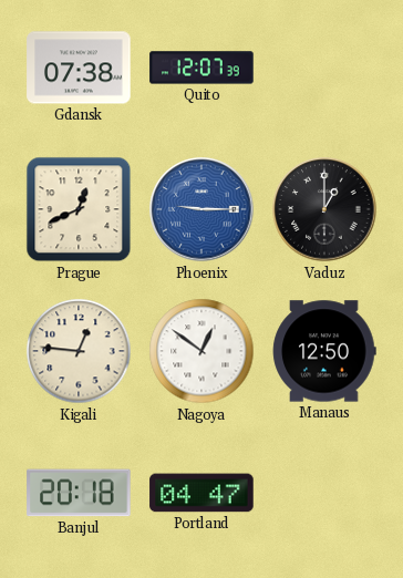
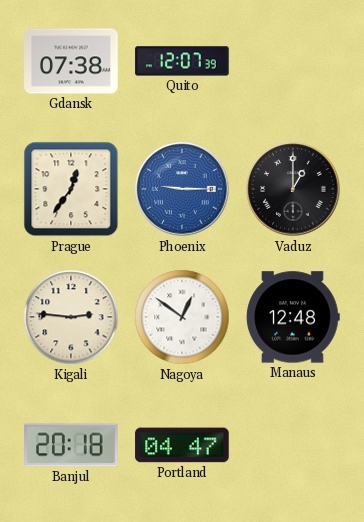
Prague: 12:41 -> 12:36 (71, 189)
Kigali: 12:46 -> 2:46 (71, 317)
Manaus: 12:50 -> 12:48 (293, 317)
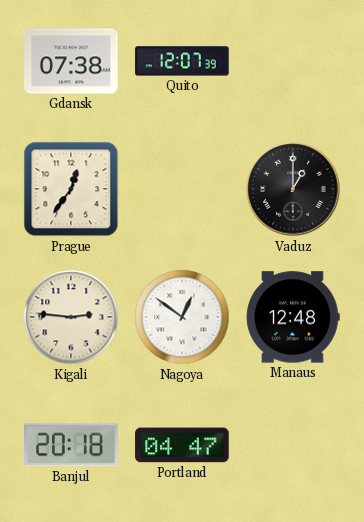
Phoenix: 9:15 -> none (182, 189)
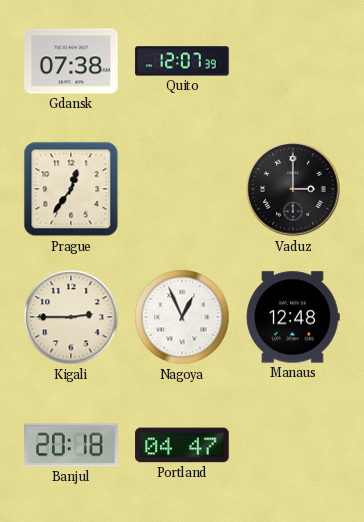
Vaduz: 1:00 -> 3:00 (293, 189)
Kigali: 2:46 -> 2:45 (71, 317)
Nagoya: 12:51 -> 12:56 (182, 317)
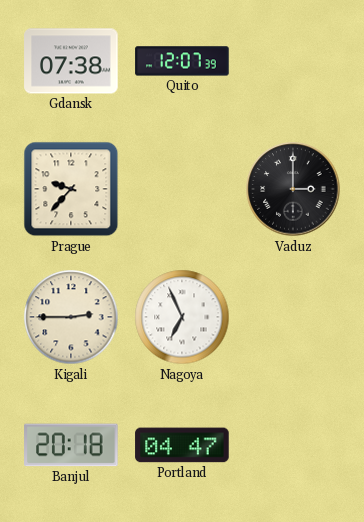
Prague: 12:36 -> 9:37 (71, 189)
Nagoya: 12:56 -> 6:56 (182, 317)
Manaus: 12:48 -> none (293, 317)
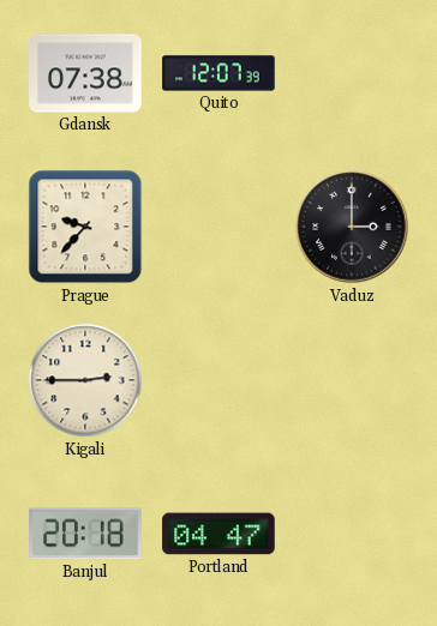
Nagoya: 6:56 -> none (182, 317)
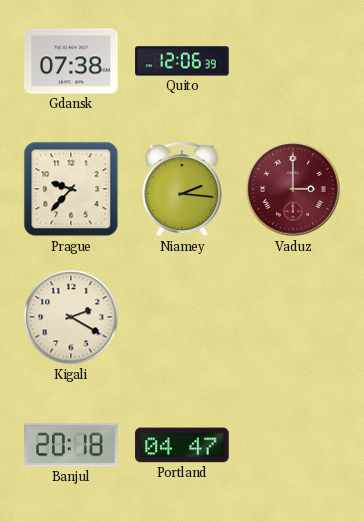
Quito: 12:07 -> 12:06 (182, 61)
Niamey: none -> 2:16 (182, 189)
Vaduz dial: black -> burgundy (293, 189)
Kigali: 2:45 -> 2:20 (71, 317)
